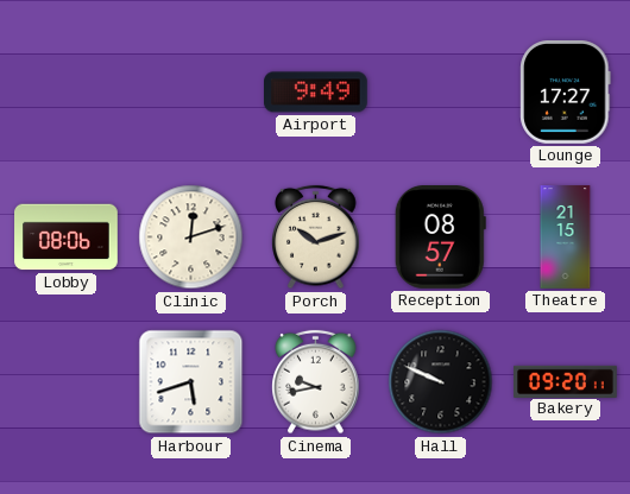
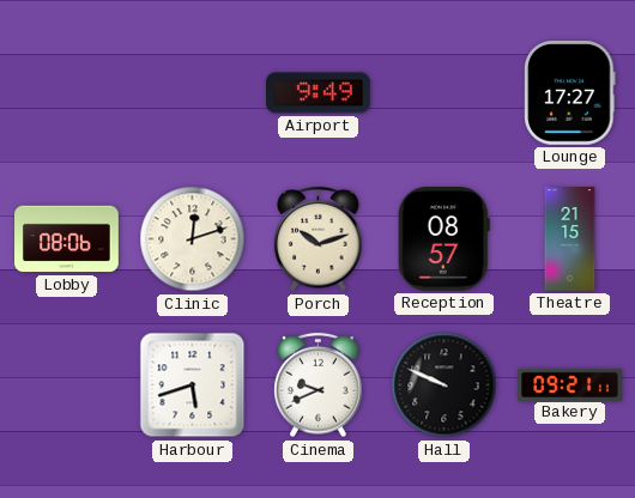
Cinema: 9:43 -> 9:41 (319, 385)
Bakery: 09:20 -> 09:21 (570, 384)
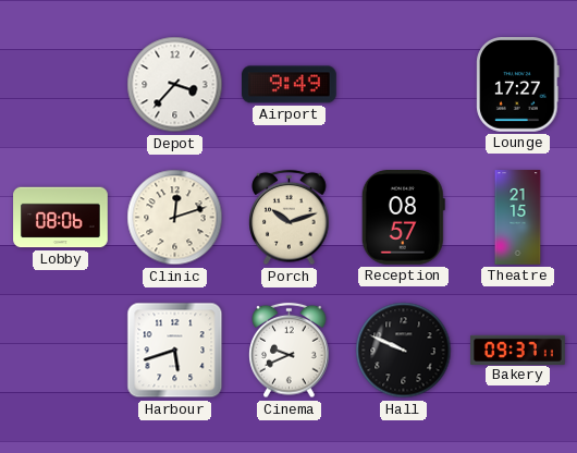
Depot: none -> 3:37 (175, 85)
Bakery: 09:21 -> 09:37 (518, 350)
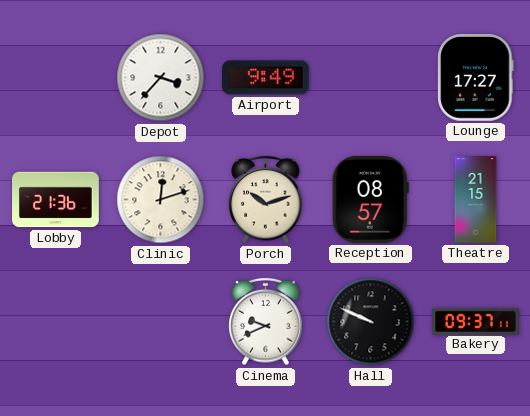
Lobby: 08:06 -> 21:36 (56, 200)
Harbour: 5:42 -> none (175, 351)
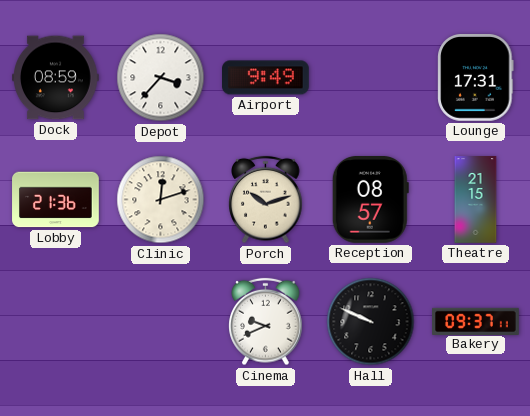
Dock: none -> 08:59 (56, 78)
Lounge: 17:27 -> 17:31 (476, 78)
